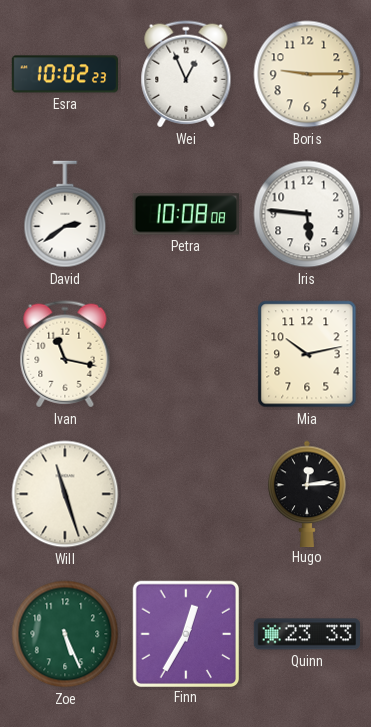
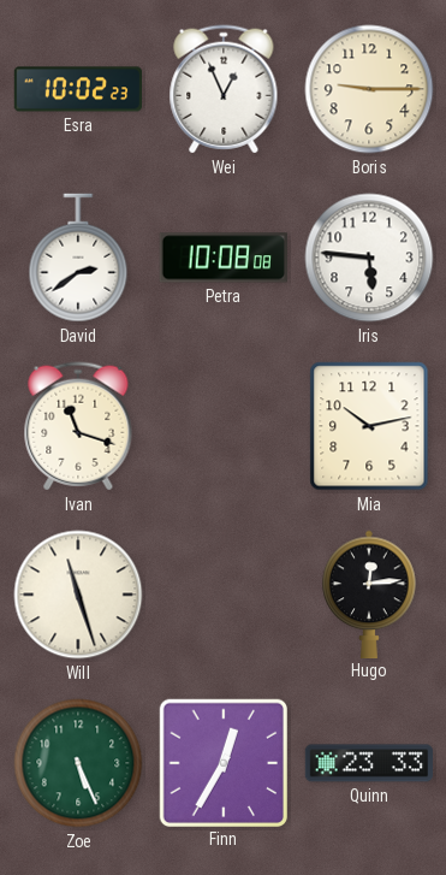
Ivan: 11:17 -> 11:18 (78, 426)
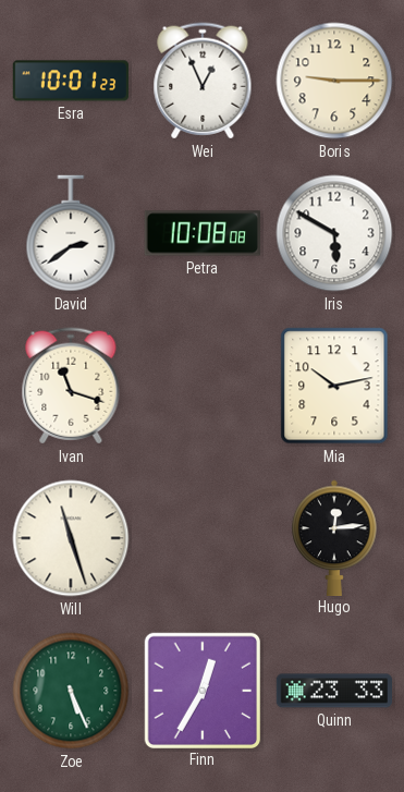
Esra: 10:02 -> 10:01 (71, 81)
Iris: 5:46 -> 5:50 (334, 233)
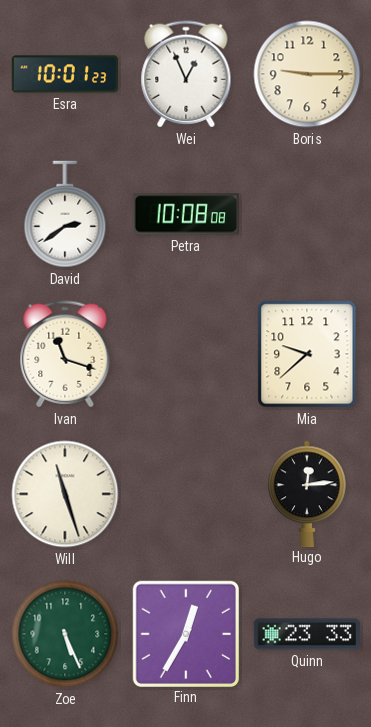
Iris: 5:50 -> none (334, 233)
Mia: 10:13 -> 9:38 (307, 354)
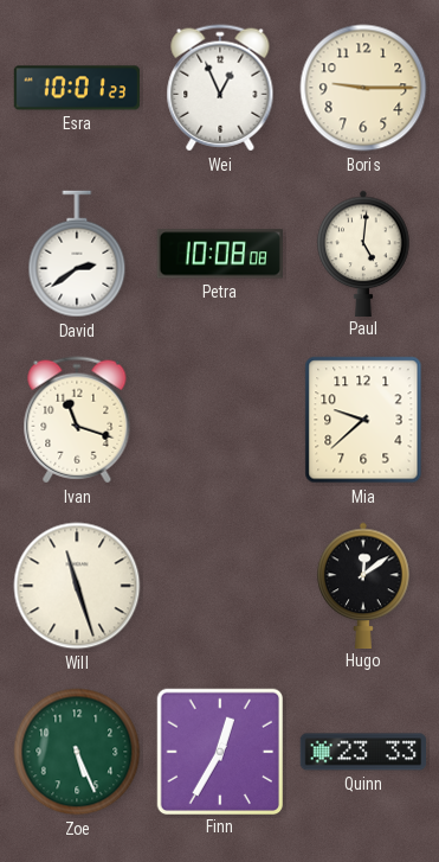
Paul: none -> 5:01 (363, 253)
Hugo: 12:14 -> 12:09 (363, 585)
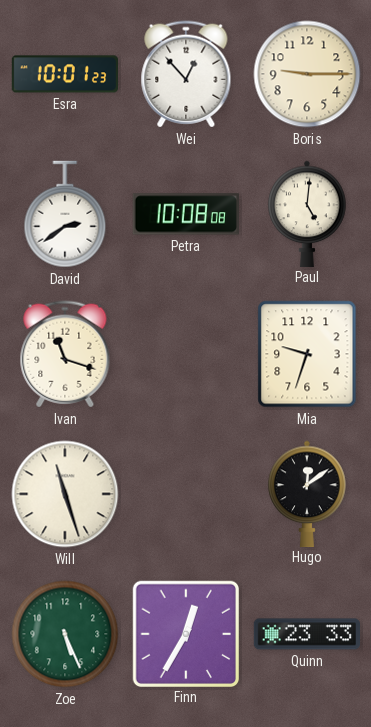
Wei: 12:56 -> 12:53 (186, 74)
Mia: 9:38 -> 9:33 (307, 354)
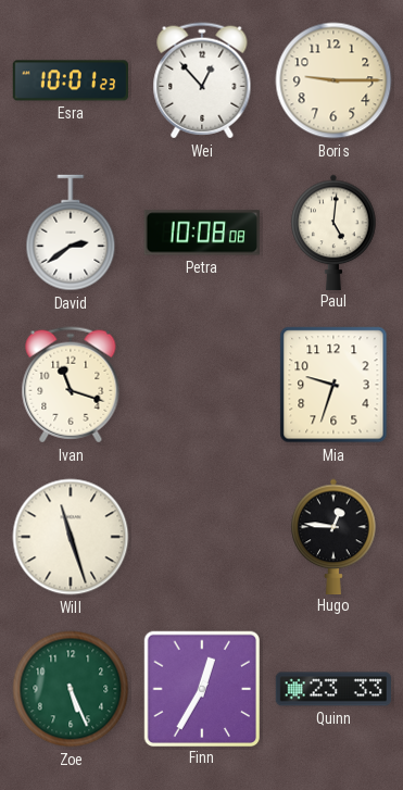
Hugo: 12:09 -> 12:46 (333, 536)
